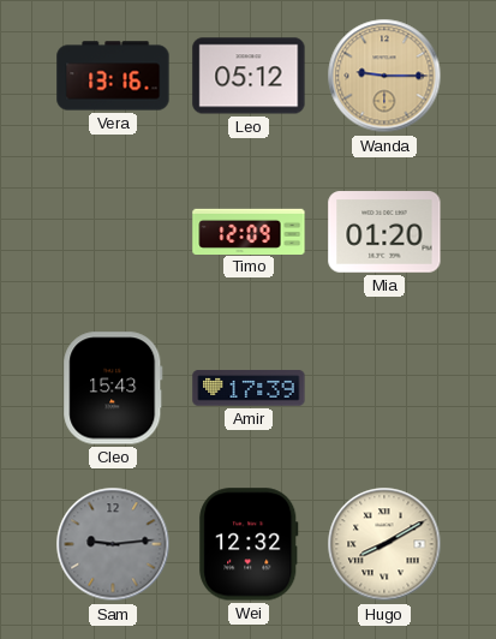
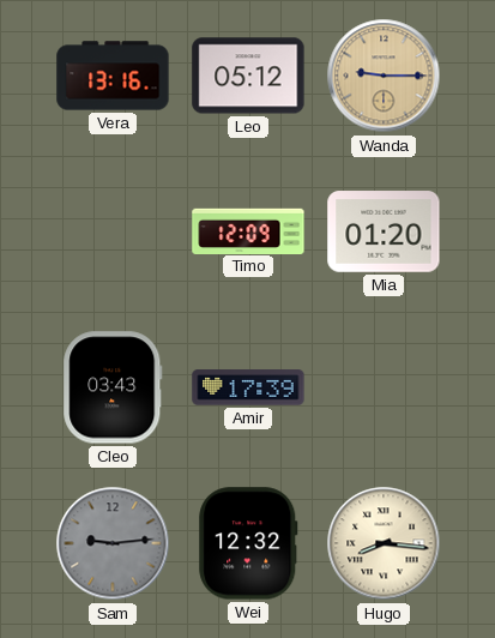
Cleo: 15:43 -> 03:43 (113, 387)
Hugo: 8:10 -> 8:16 (384, 543)
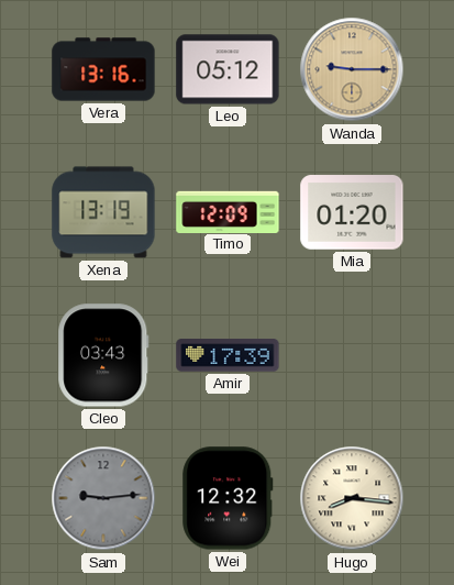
Xena: none -> 13:19 (103, 212)
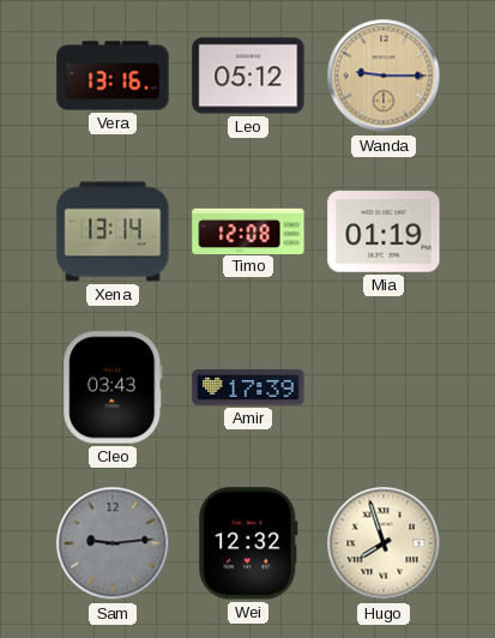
Xena: 13:19 -> 13:14 (113, 231)
Timo: 12:09 -> 12:08 (248, 230)
Mia: 01:20 -> 01:19 (384, 231)
Hugo: 8:16 -> 7:57 (384, 543)
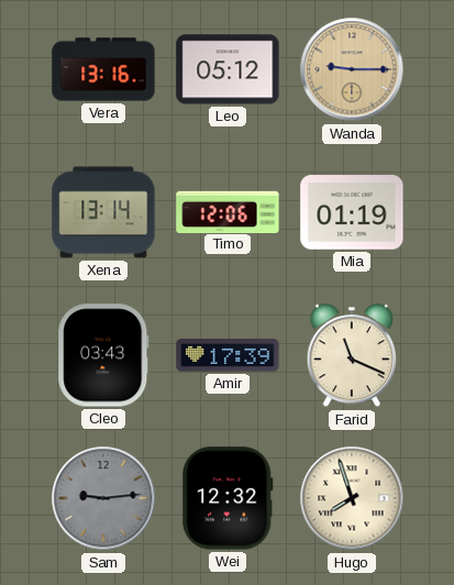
Timo: 12:08 -> 12:06 (228, 211)
Farid: none -> 11:19 (352, 356)
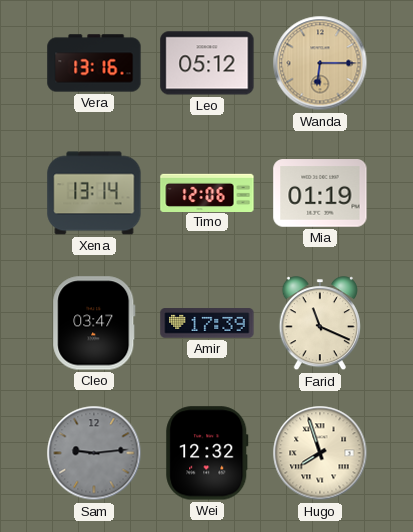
Wanda: 9:15 -> 6:15 (320, 63)
Cleo: 03:43 -> 03:47 (94, 323)
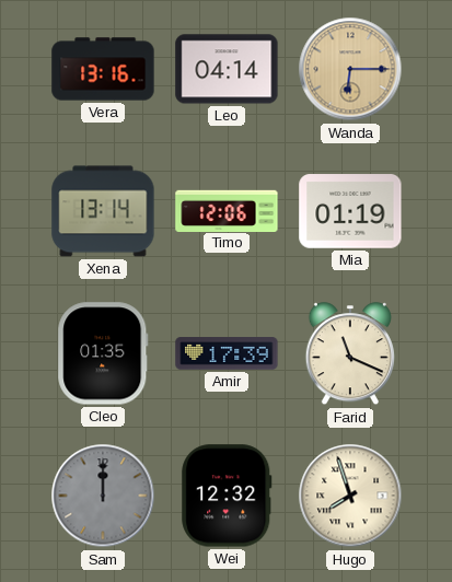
Leo: 05:12 -> 04:14 (227, 69)
Cleo: 03:47 -> 01:35 (103, 353)
Sam: 9:14 -> 12:00 (103, 496)
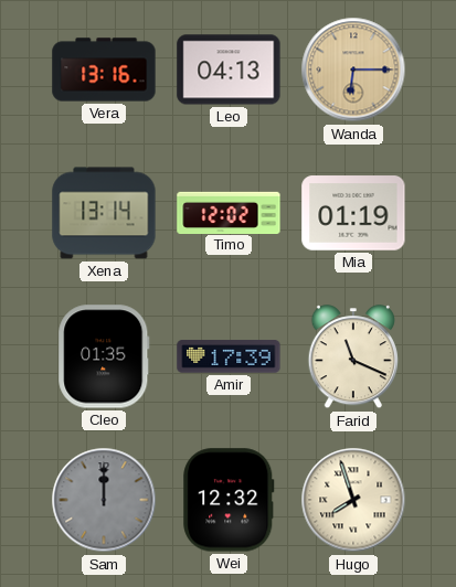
Leo: 04:14 -> 04:13 (229, 70)
Timo: 12:06 -> 12:02 (229, 212)
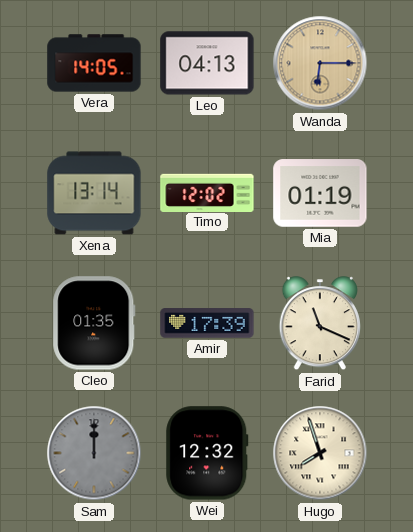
Vera: 13:16 -> 14:05 (94, 63)
